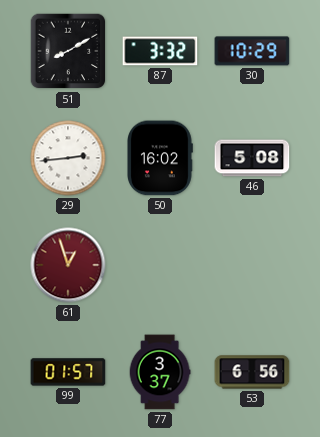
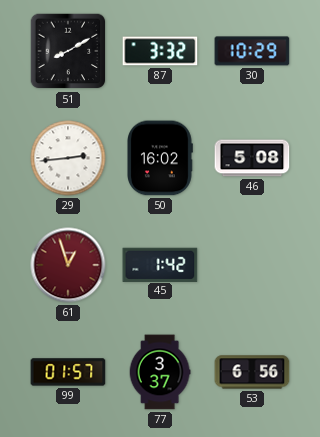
45: none -> 1:42 (160, 264)
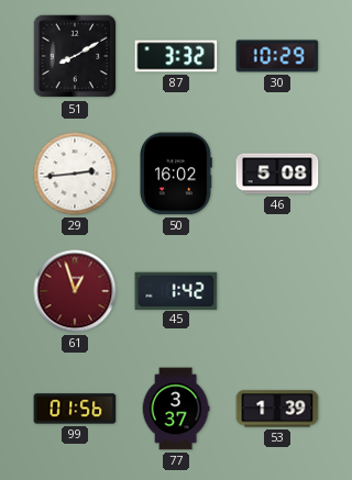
99: 01:57 -> 01:56 (75, 409)
53: 6:56 -> 1:39 (277, 409)
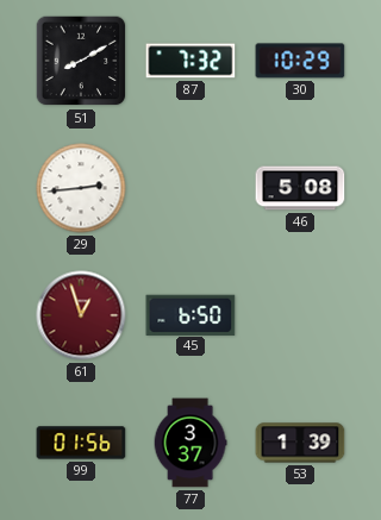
87: 3:32 -> 7:32 (190, 61)
50: 16:02 -> none (176, 174)
45: 1:42 -> 6:50 (190, 314)
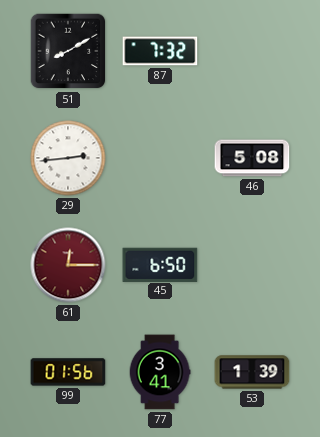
30: 10:29 -> none (300, 61)
61: 12:57 -> 12:15 (68, 265)
77: 3:37 -> 3:41 (160, 372)
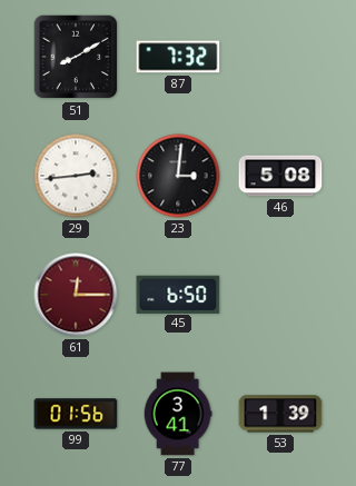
23: none -> 3:01 (178, 176)
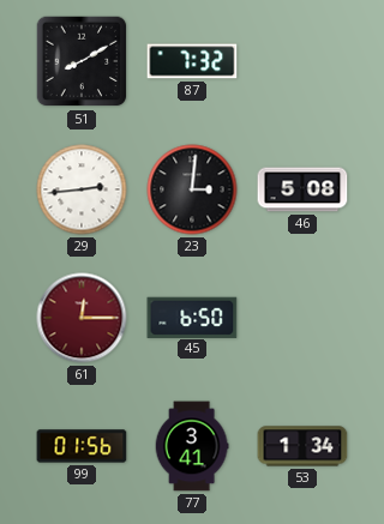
53: 1:39 -> 1:34 (302, 446)
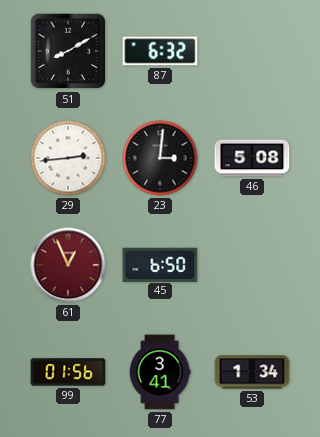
87: 7:32 -> 6:32 (160, 51)
61: 12:15 -> 12:56 (68, 265)
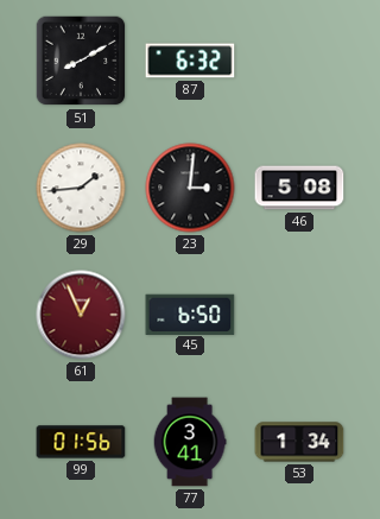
29: 2:44 -> 1:44 (81, 188)
